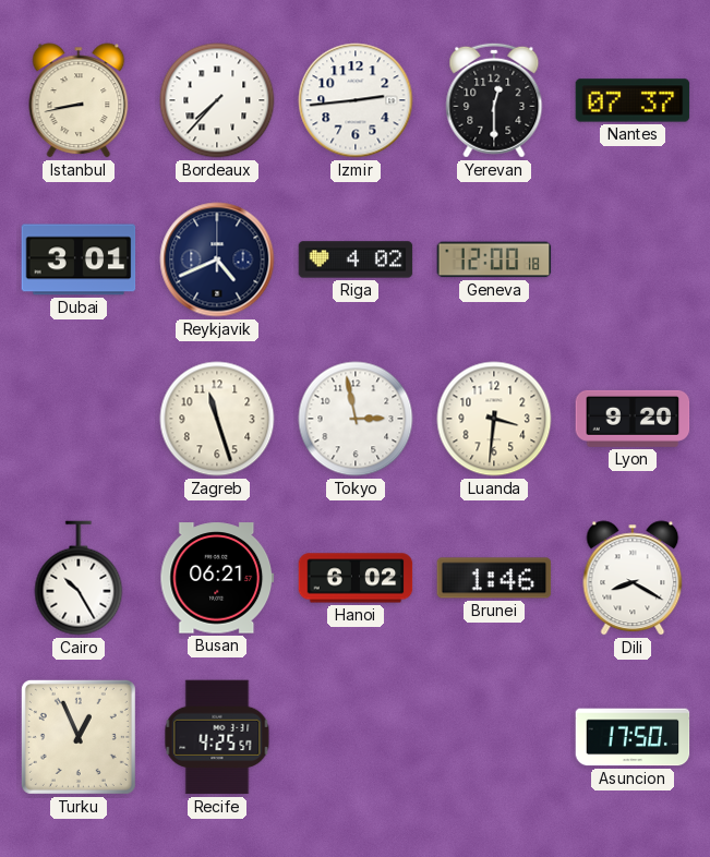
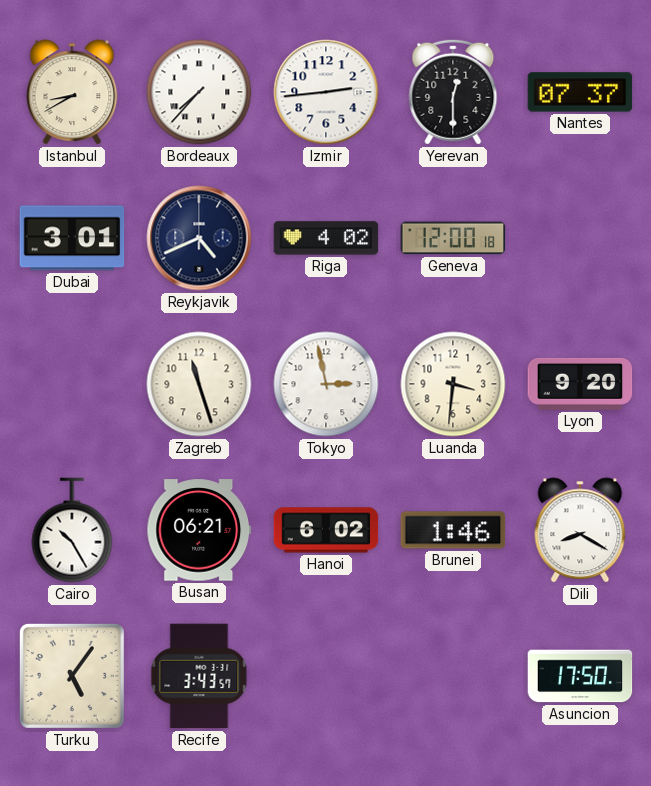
Istanbul: 8:43 -> 8:40 (72, 92)
Turku: 12:56 -> 5:06 (72, 676)
Recife: 4:25 -> 3:43 (199, 676)
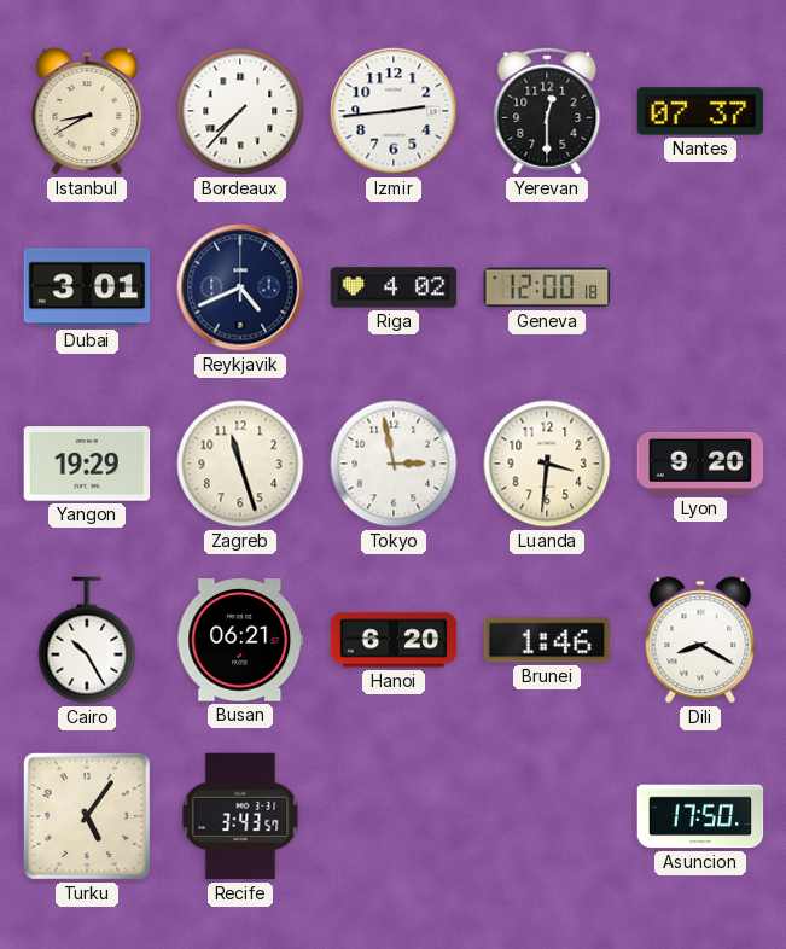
Yangon: none -> 19:29 (87, 464)
Hanoi: 6:02 -> 6:20 (394, 640)
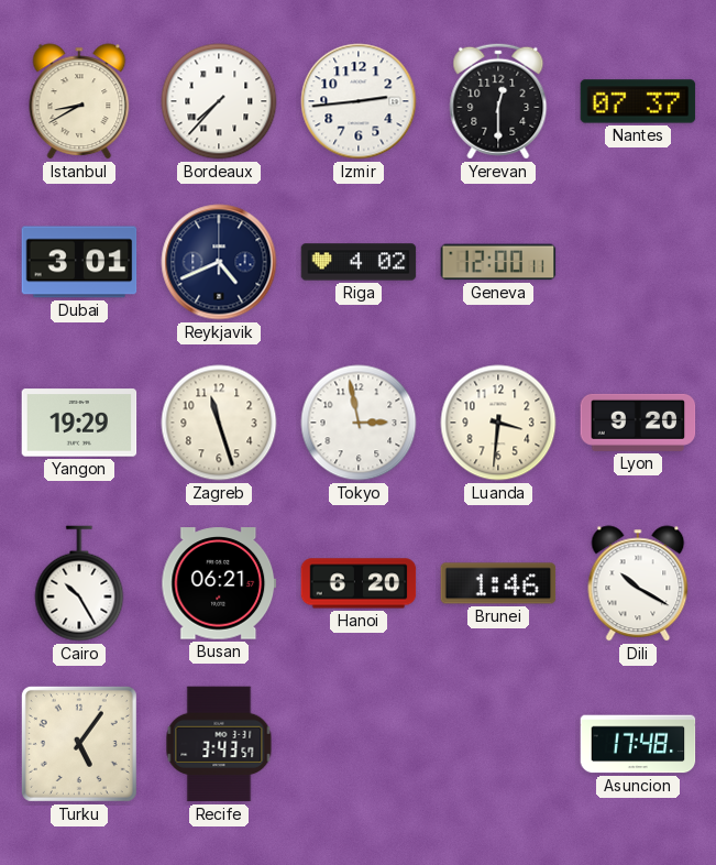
Geneva: 12:00:18 -> 12:00:11 (498, 262)
Dili: 8:20 -> 10:20 (638, 583)
Asuncion: 17:50 -> 17:48 (638, 744)
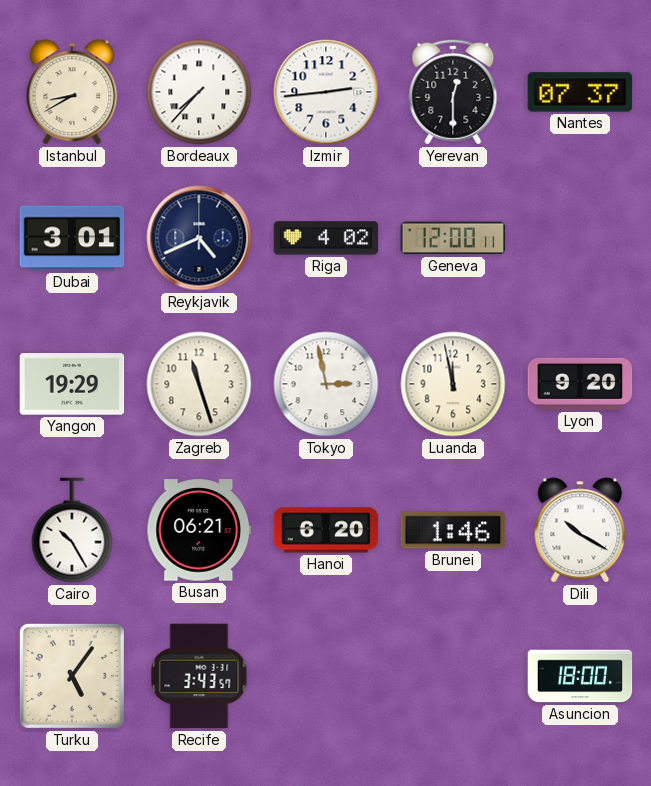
Luanda: 3:31 -> 11:58 (453, 384)
Asuncion: 17:48 -> 18:00 (580, 676)
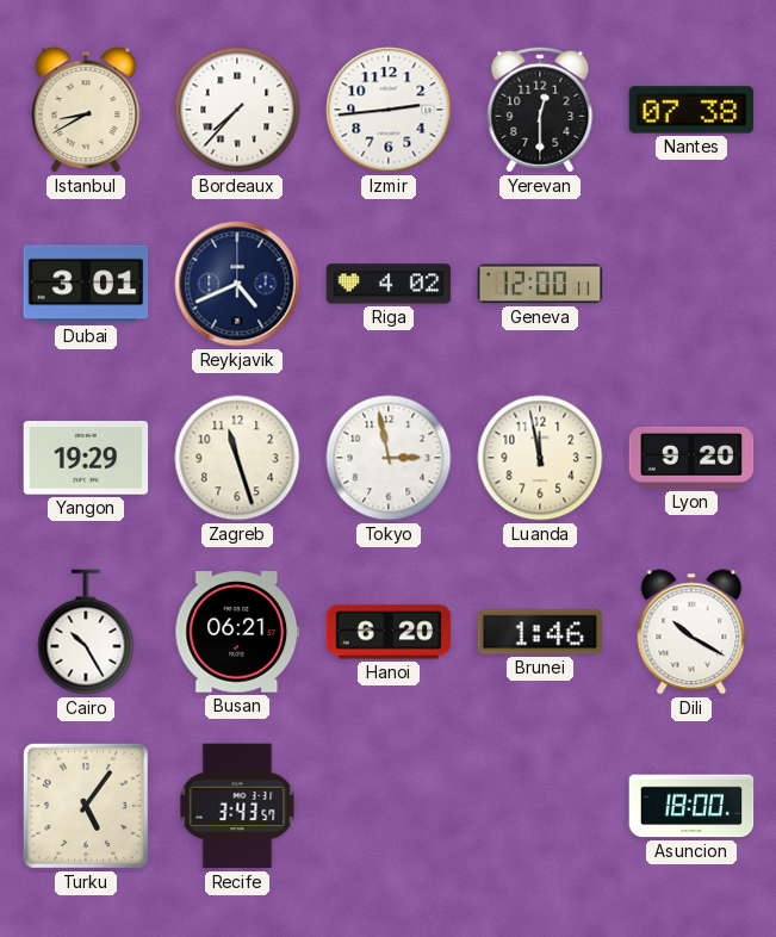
Nantes: 07:37 -> 07:38 (691, 110)
